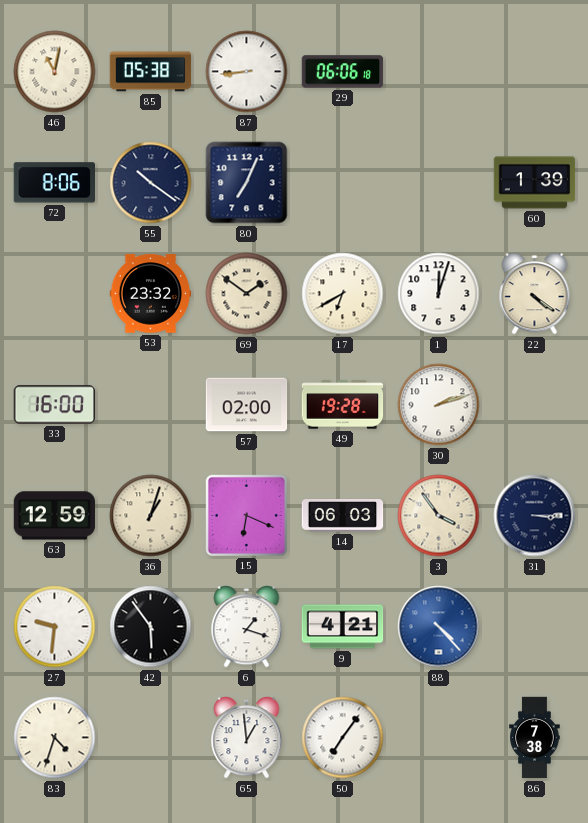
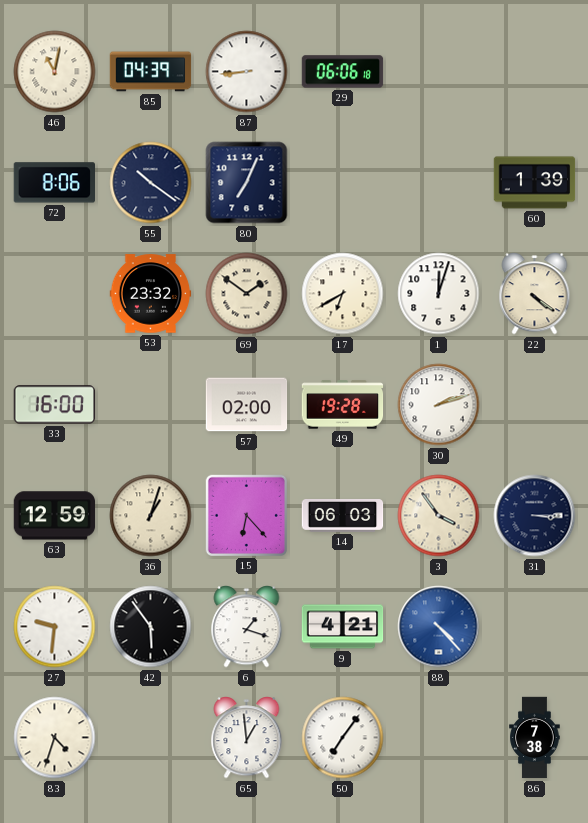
85: 05:38 -> 04:39 (151, 72)
15: 6:19 -> 6:23 (246, 515)
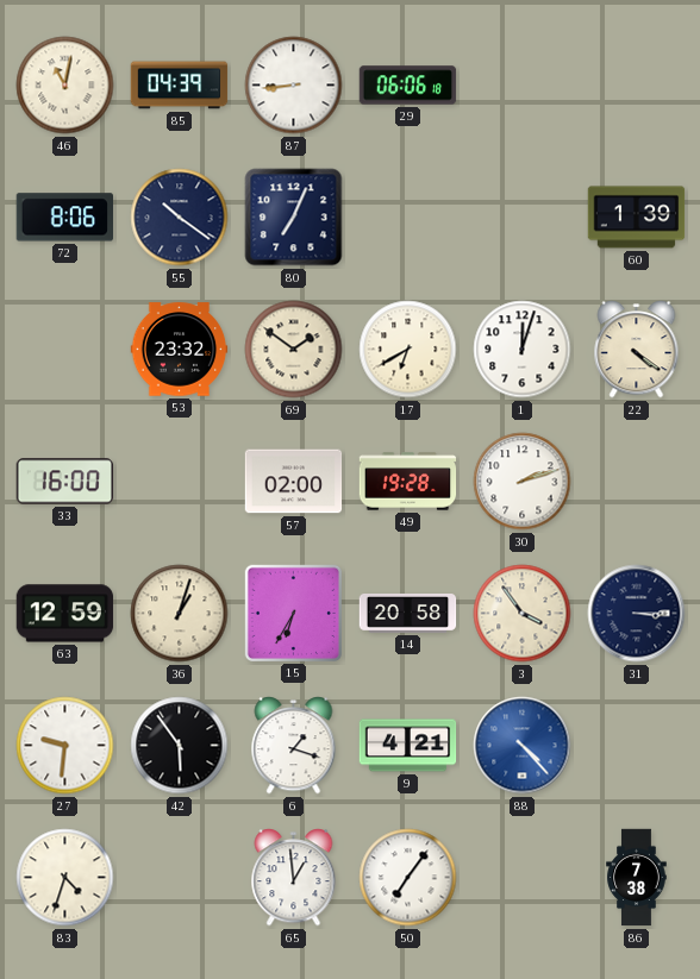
15: 6:23 -> 6:35 (293, 613)
14: 06:03 -> 20:58 (408, 614)
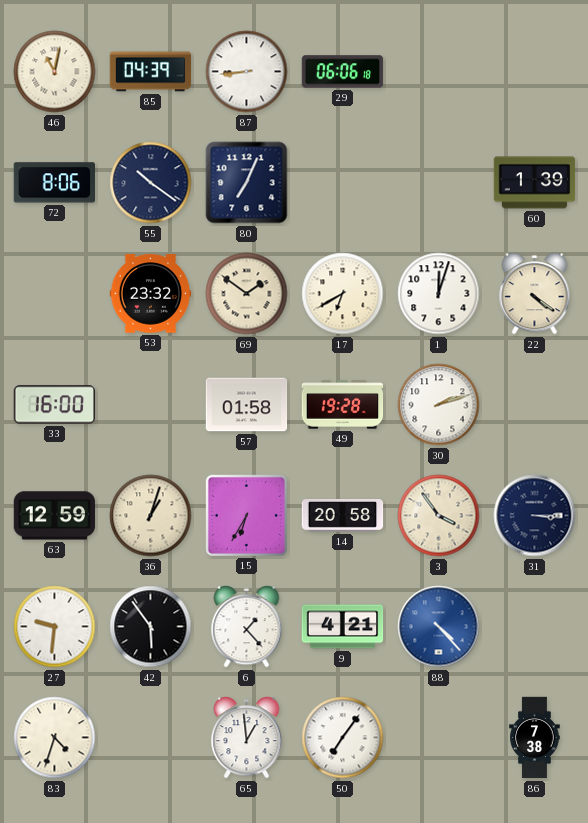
57: 02:00 -> 01:58 (247, 405)
6: 1:18 -> 1:23 (247, 627)
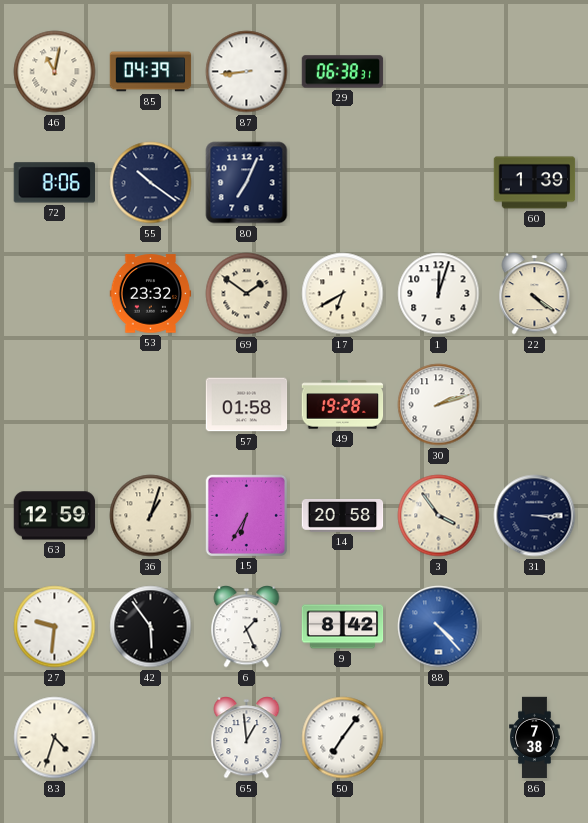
29: 06:06 -> 06:38 (343, 72)
33: 16:00 -> none (55, 405)
6: 1:23 -> 1:26 (247, 627)
9: 4:21 -> 8:42 (343, 627)
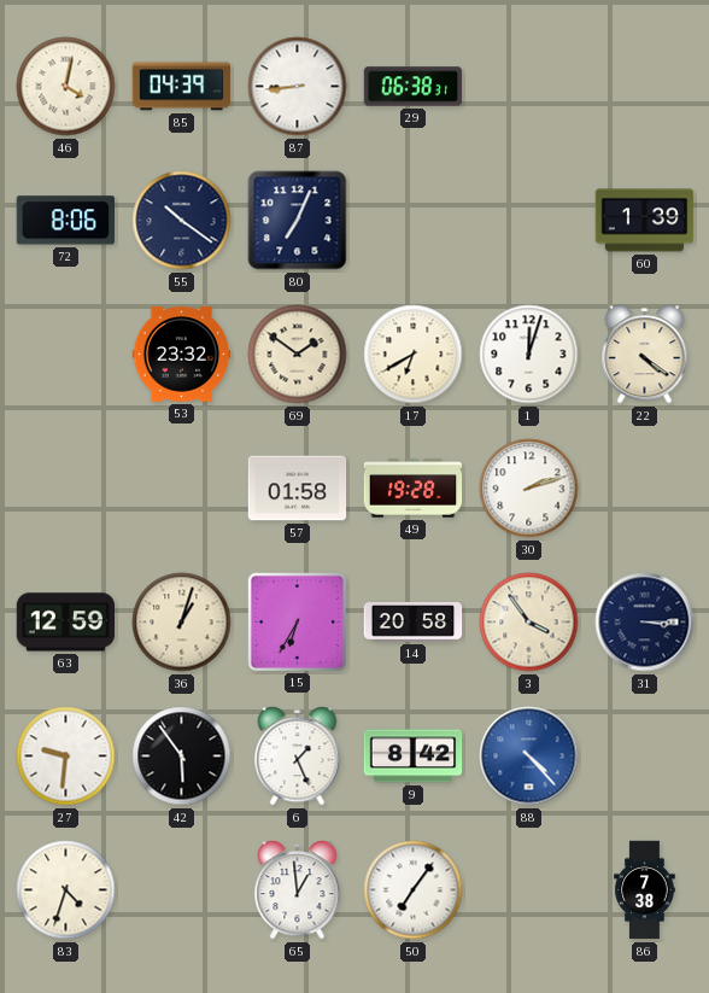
46: 11:02 -> 4:02 (66, 87)
